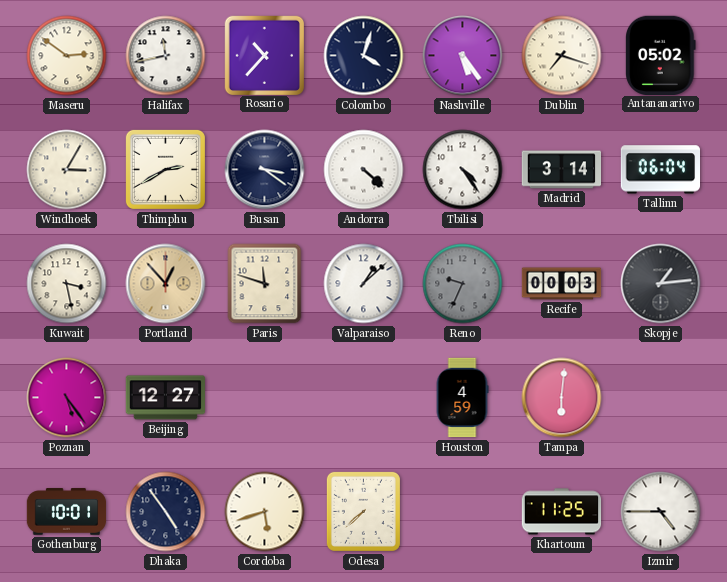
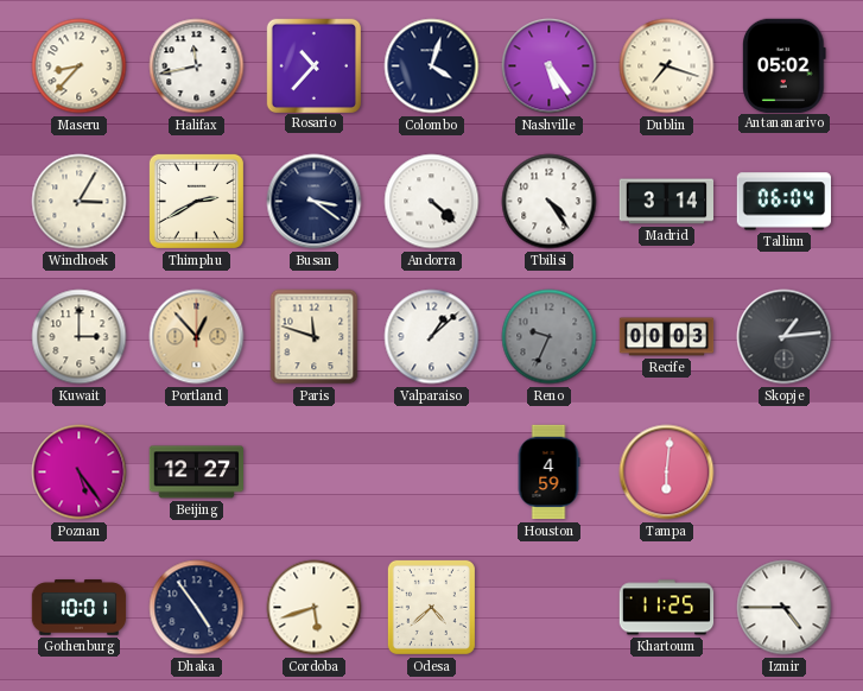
Maseru: 2:51 -> 8:37 (80, 66)
Kuwait: 3:28 -> 3:00 (80, 337)
Odesa: 7:38 -> 4:38 (431, 607)
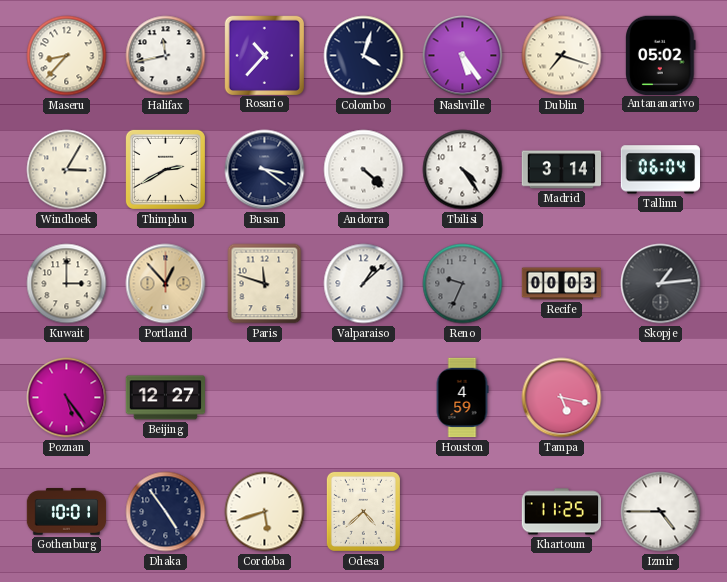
Tampa: 6:01 -> 5:17 (562, 398)
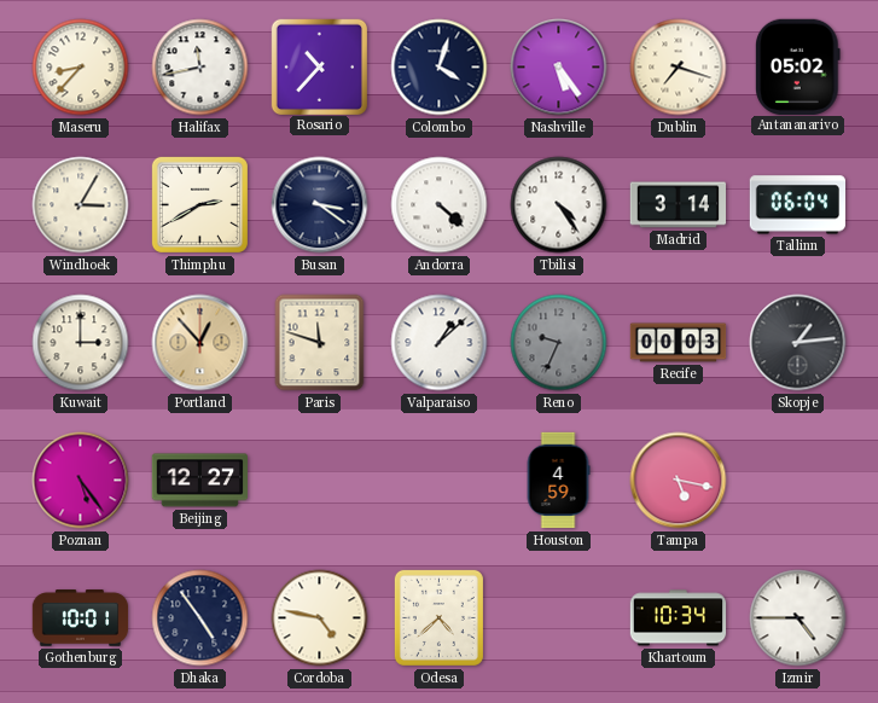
Cordoba: 5:42 -> 4:47 (320, 618)
Khartoum: 11:25 -> 10:34 (679, 618)
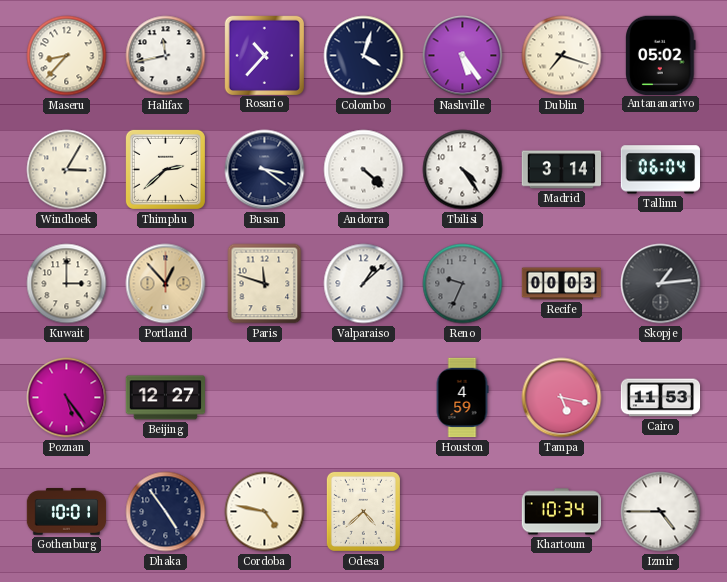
Thimphu: 2:40 -> 2:38 (165, 169)
Cairo: none -> 11:53 (661, 398)
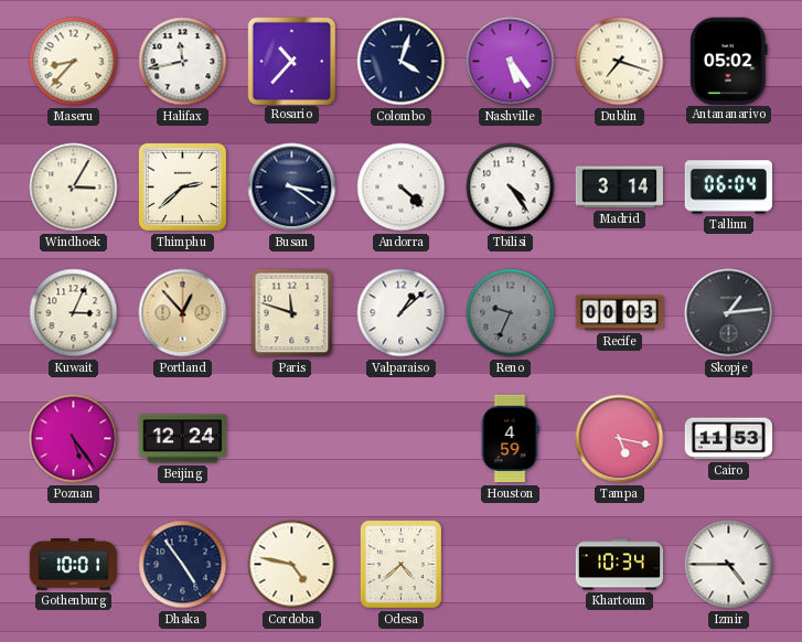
Kuwait: 3:00 -> 3:04 (74, 313)
Beijing: 12:27 -> 12:24 (182, 439)
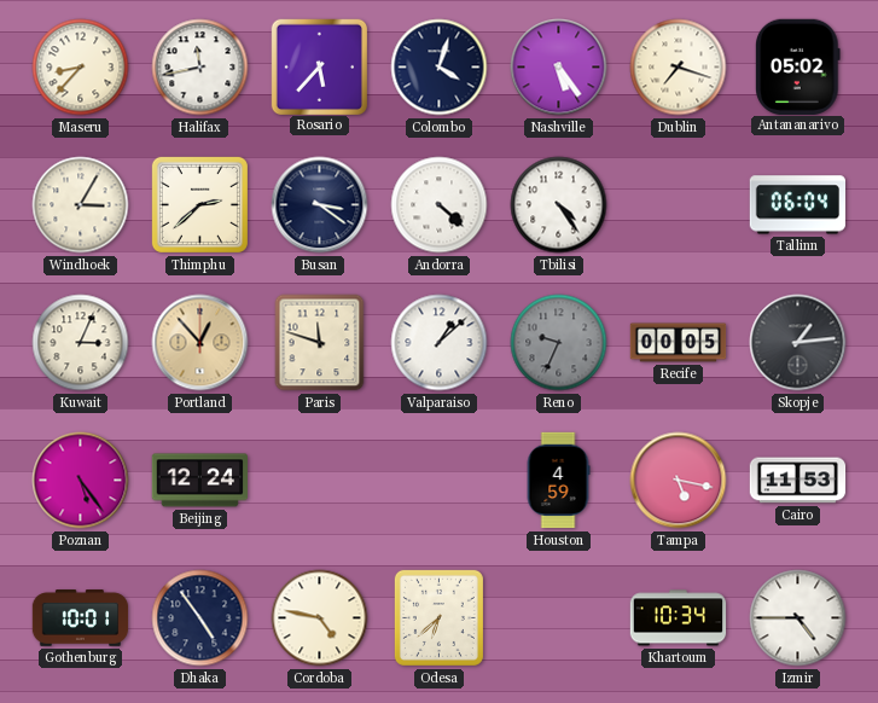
Rosario: 10:37 -> 5:37 (319, 66)
Madrid: 3:14 -> none (620, 188)
Recife: 00:03 -> 00:05 (679, 343)
Odesa: 4:38 -> 6:38 (438, 617)
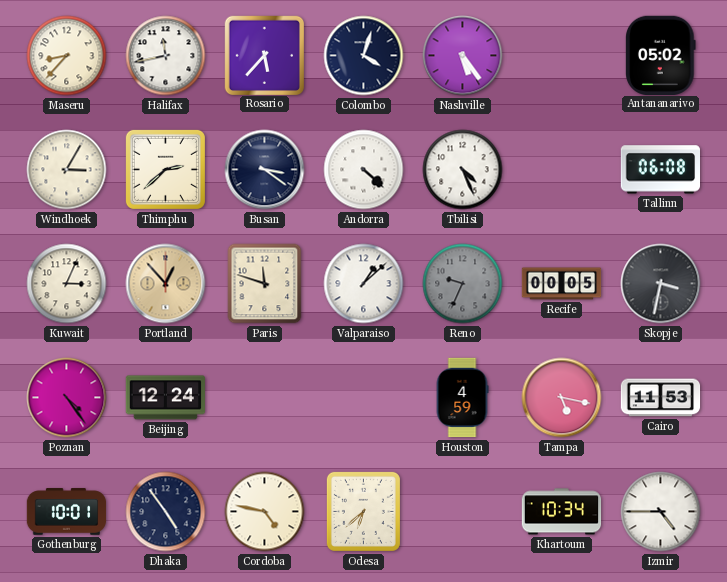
Dublin: 7:18 -> none (679, 68)
Tbilisi: 4:24 -> 4:26 (463, 170)
Tallinn: 06:04 -> 06:08 (660, 170)
Skopje: 1:14 -> 3:32 (661, 284)
Poznan: 5:24 -> 4:24 (67, 398)
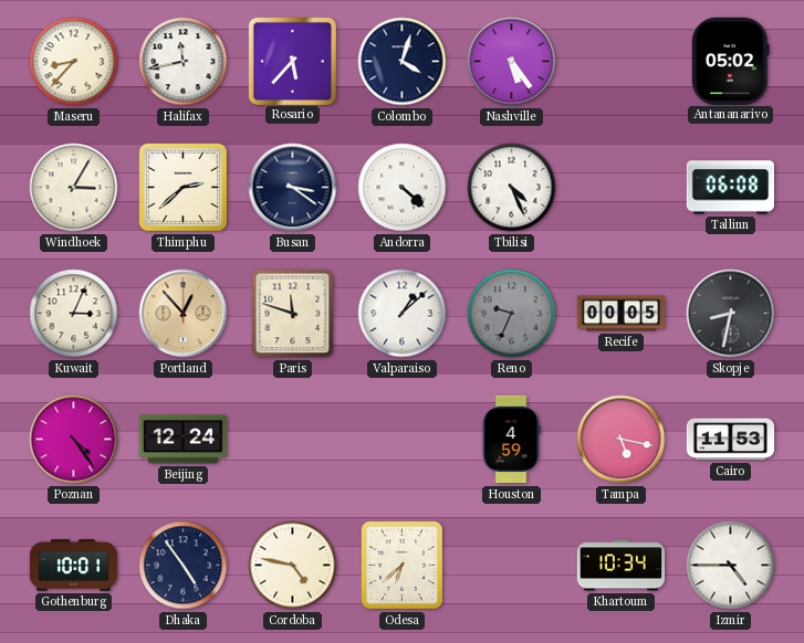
Skopje: 3:32 -> 8:32 (731, 314)
